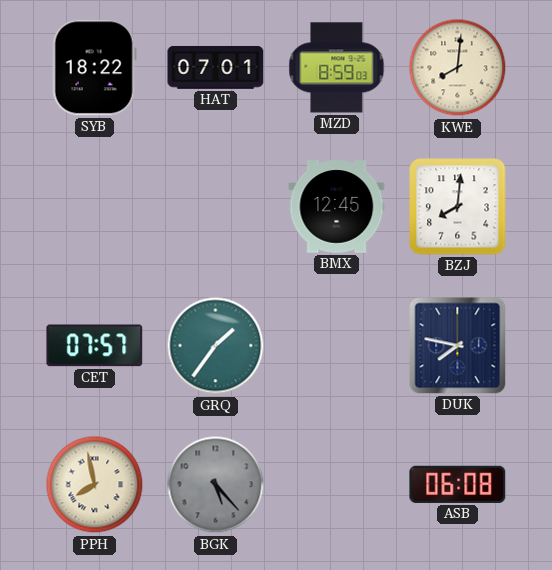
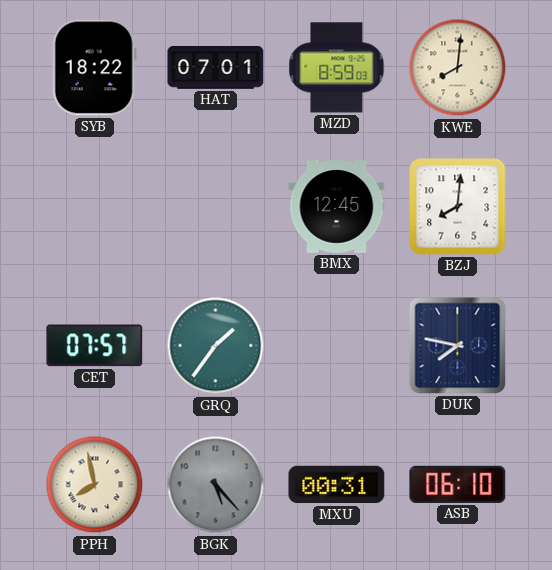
MXU: none -> 00:31 (337, 485)
ASB: 06:08 -> 06:10 (458, 484)
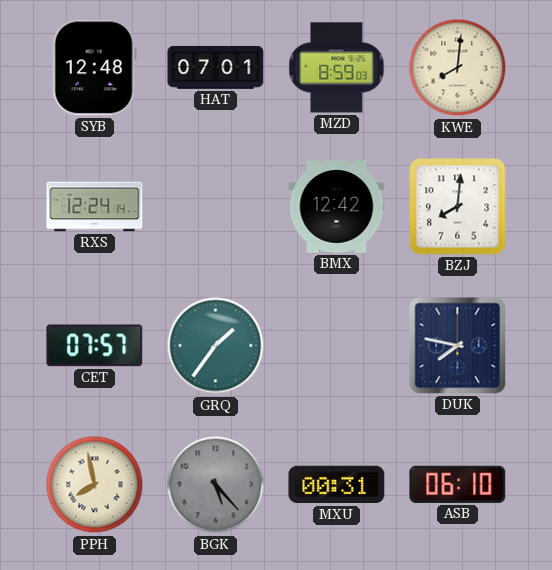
SYB: 18:22 -> 12:48 (94, 68)
RXS: none -> 12:24 (95, 207)
BMX: 12:45 -> 12:42 (337, 207)
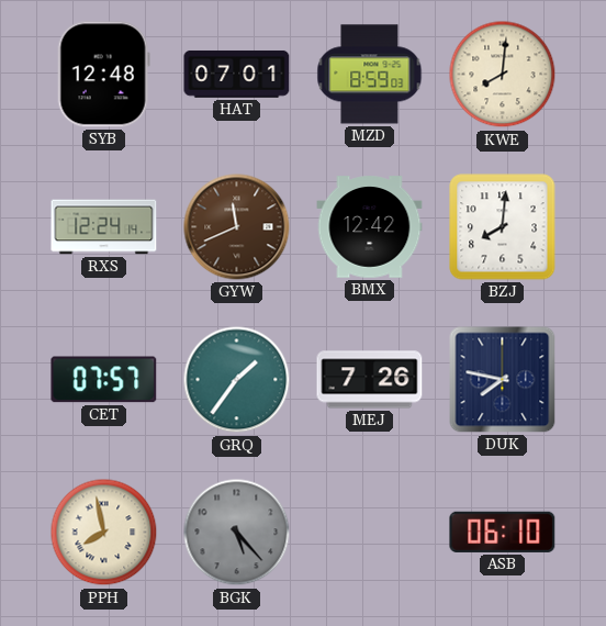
GYW: none -> 11:41 (237, 227)
MEJ: none -> 7:26 (370, 380)
MXU: 00:31 -> none (337, 485)
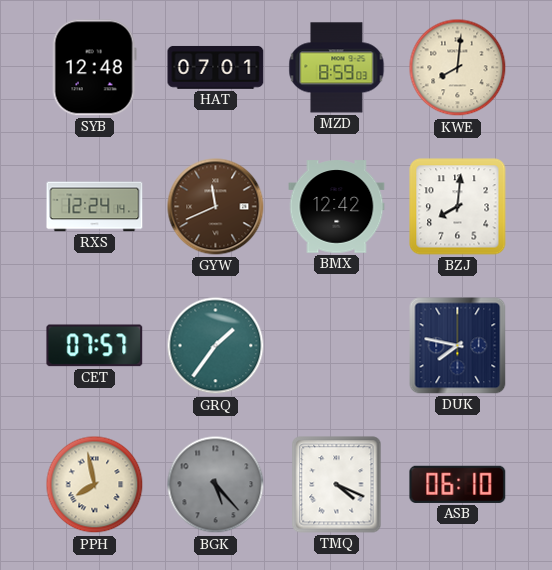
MEJ: 7:26 -> none (370, 380)
TMQ: none -> 4:19 (337, 485)
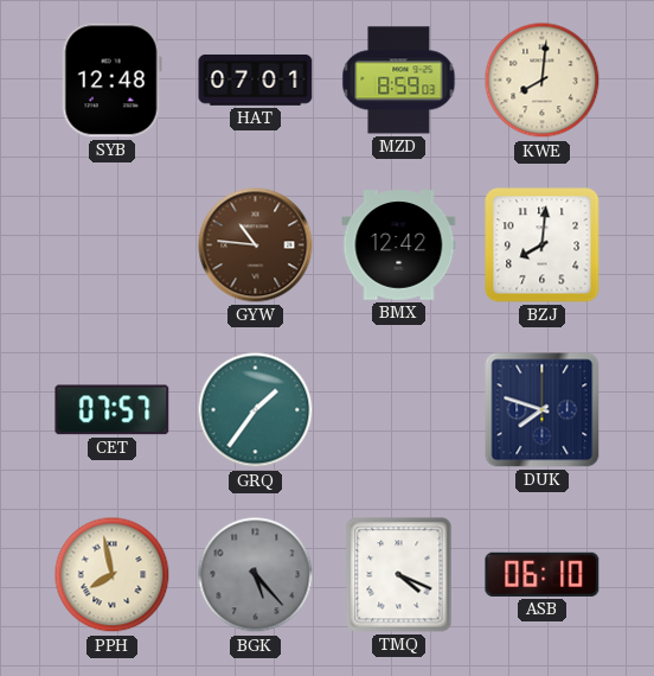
RXS: 12:24 -> none (95, 207)
GYW: 11:41 -> 10:46 (256, 245)
DUK: 7:47 -> 7:48 (543, 410)
